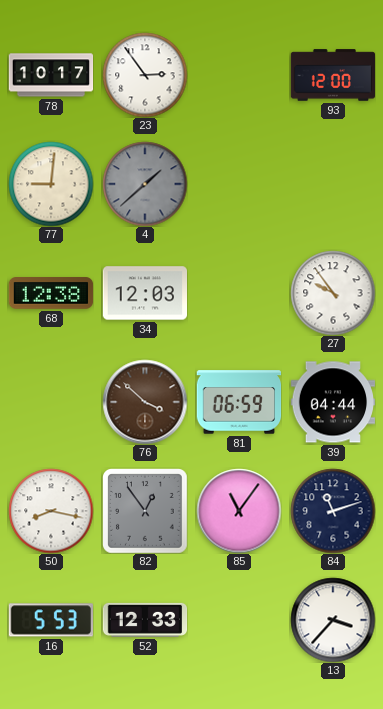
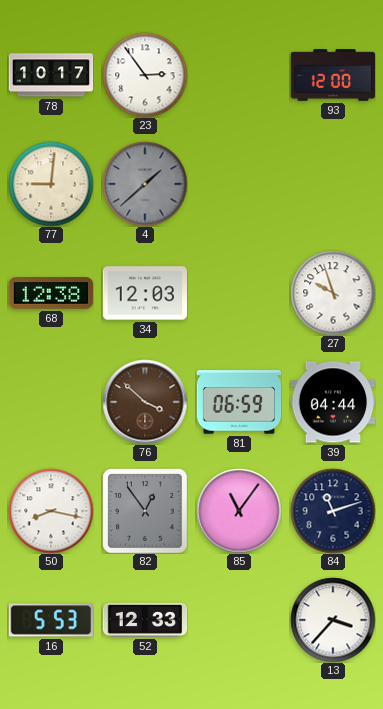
27: 9:54 -> 9:57 (333, 293)
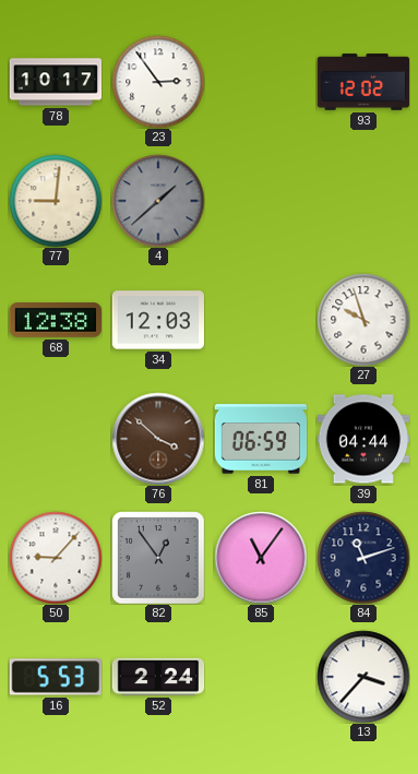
93: 12:00 -> 12:02 (363, 82)
50: 8:17 -> 9:07 (56, 558)
52: 12:33 -> 2:24 (158, 677)
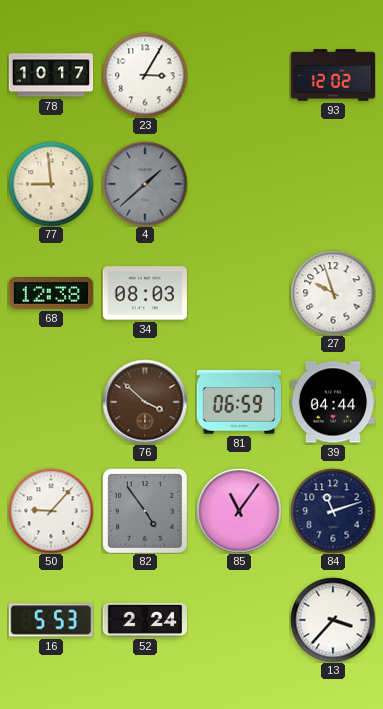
23: 2:54 -> 3:05 (145, 75)
77: 9:01 -> 8:59 (51, 184)
34: 12:03 -> 08:03 (144, 293)
82: 12:54 -> 4:54 (145, 511)
